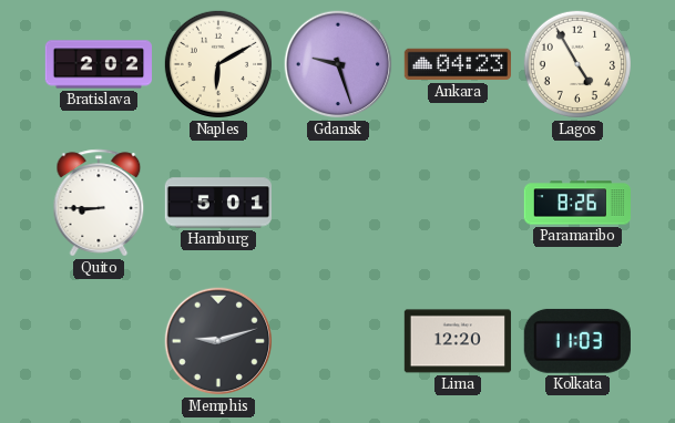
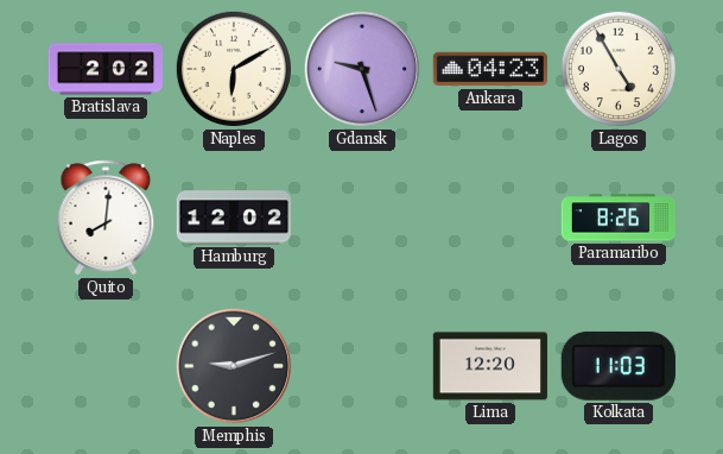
Quito: 8:45 -> 8:01 (106, 217)
Hamburg: 5:01 -> 12:02 (233, 217)
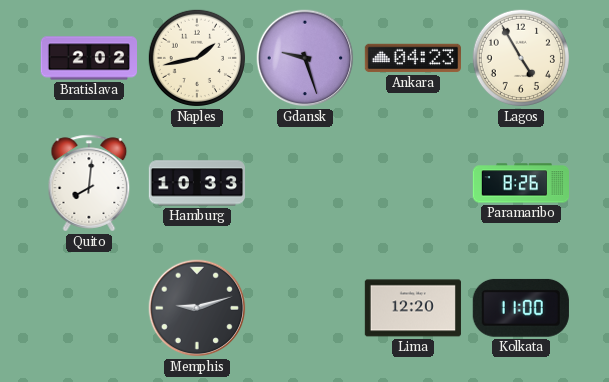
Naples: 6:10 -> 1:43 (197, 58)
Hamburg: 12:02 -> 10:33 (196, 183)
Kolkata: 11:03 -> 11:00 (521, 308)
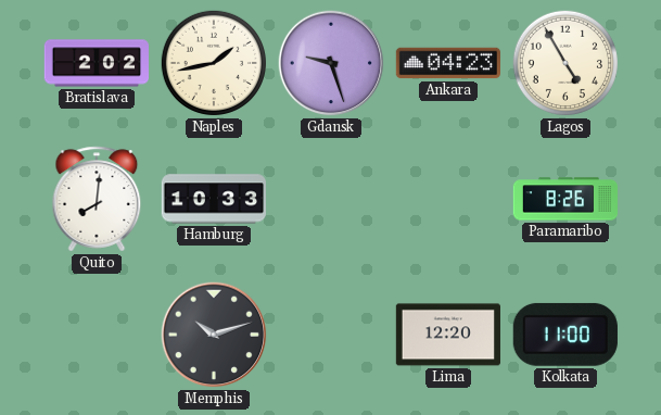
Memphis: 9:12 -> 10:12 (214, 335)
